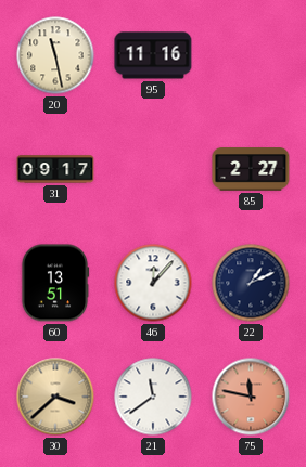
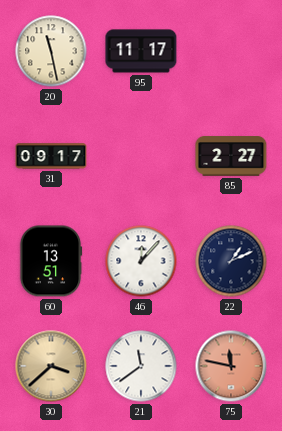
95: 11:16 -> 11:17 (141, 51)
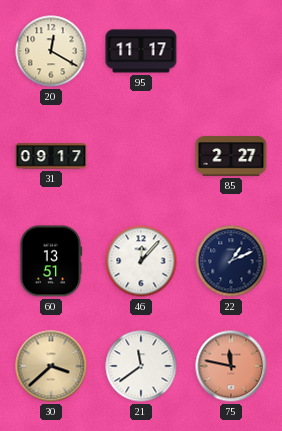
20: 11:28 -> 12:20 (51, 51)
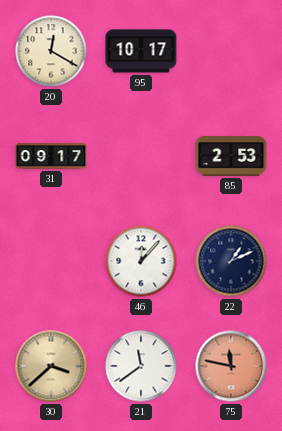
95: 11:17 -> 10:17 (141, 51)
85: 2:27 -> 2:53 (231, 156)
60: 13:51 -> none (51, 261)
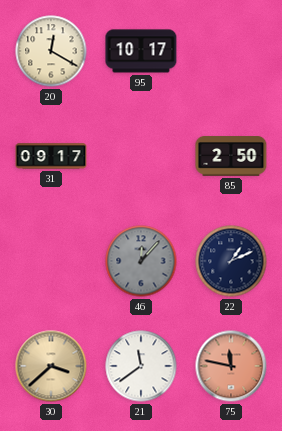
85: 2:53 -> 2:50 (231, 156)
46 dial: white -> grey (141, 261)
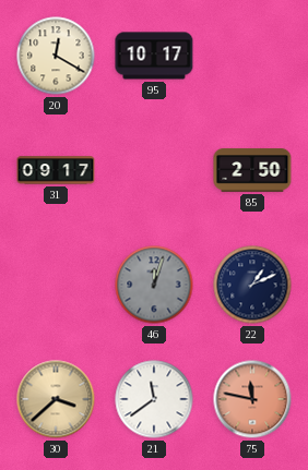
46: 12:07 -> 12:03 (154, 285)
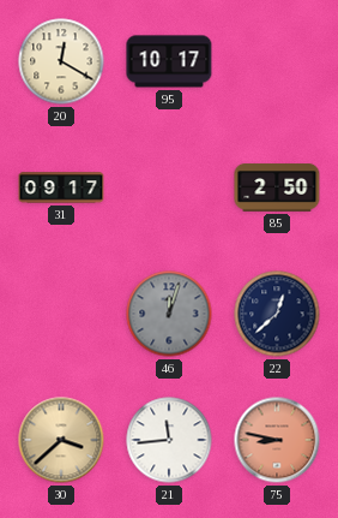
22: 1:11 -> 12:38 (277, 314)
21: 11:39 -> 11:44 (169, 440)
75: 11:47 -> 8:47 (277, 440)
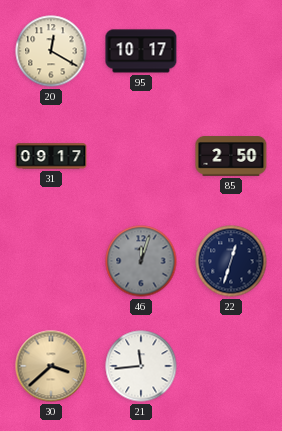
22: 12:38 -> 12:33 (231, 261)
75: 8:47 -> none (277, 440)
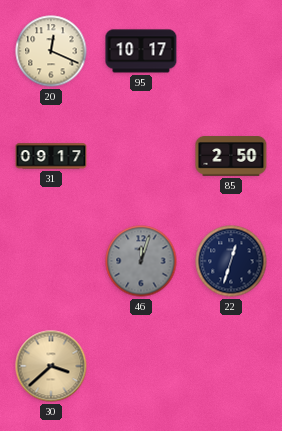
20: 12:20 -> 12:19 (51, 51)
21: 11:44 -> none (141, 366)
